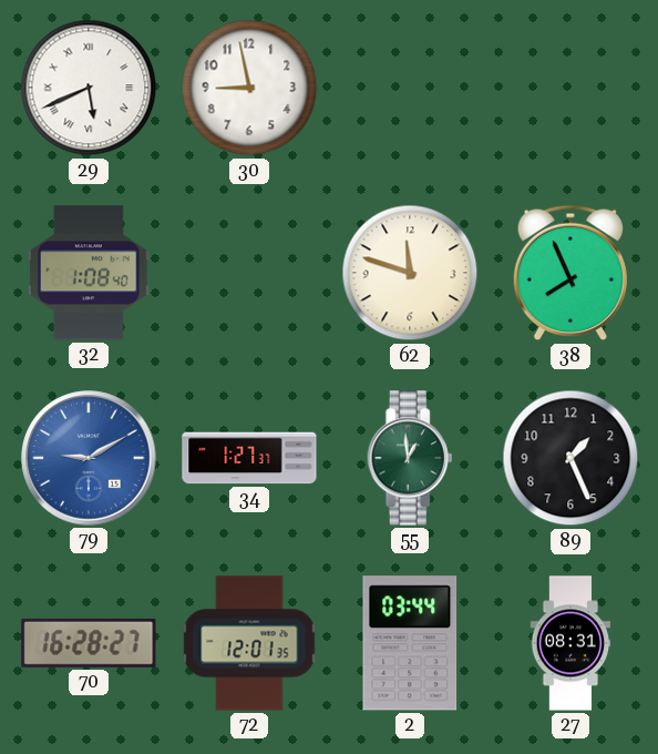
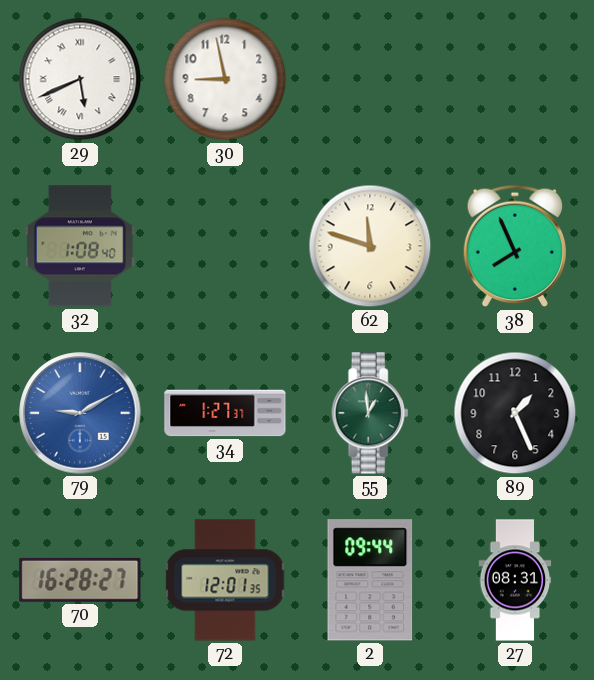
2: 03:44 -> 09:44 (370, 580)
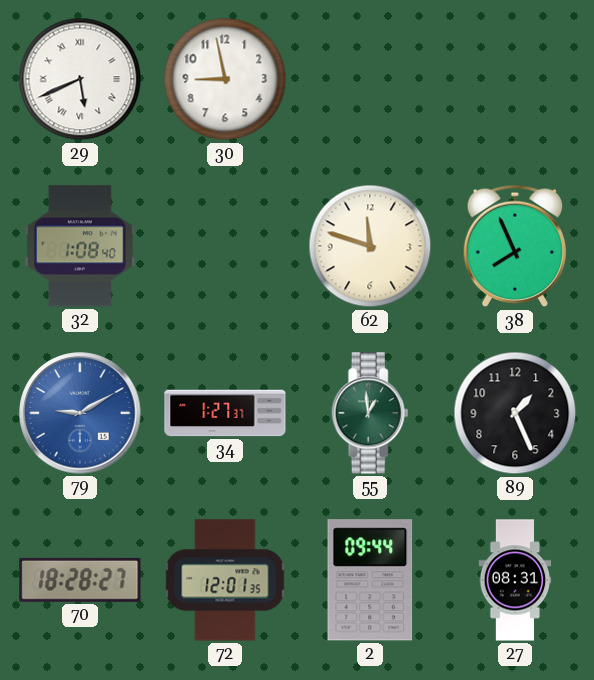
70: 16:28 -> 18:28 (80, 580)
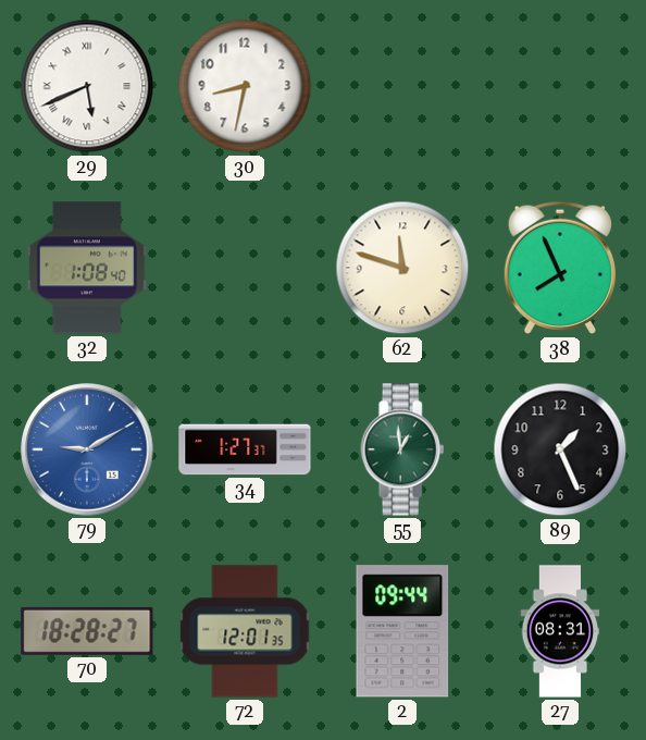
30: 8:58 -> 8:32 (245, 86)
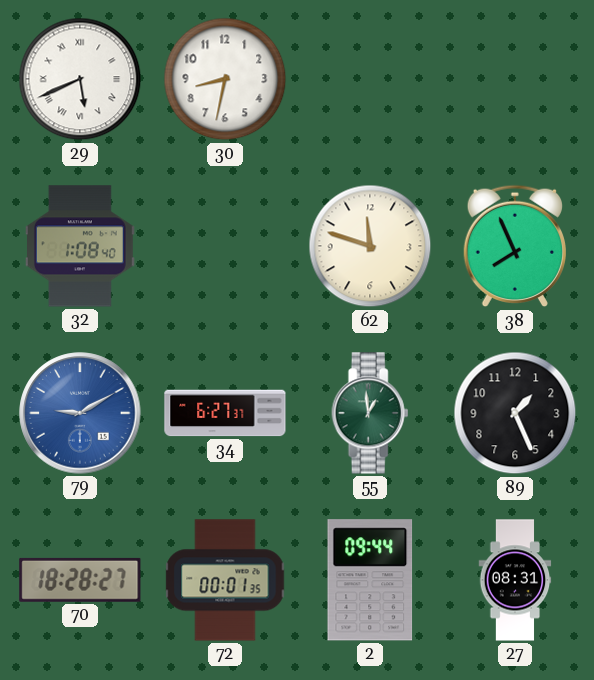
34: 1:27 -> 6:27 (225, 413)
72: 12:01 -> 00:01 (225, 580)
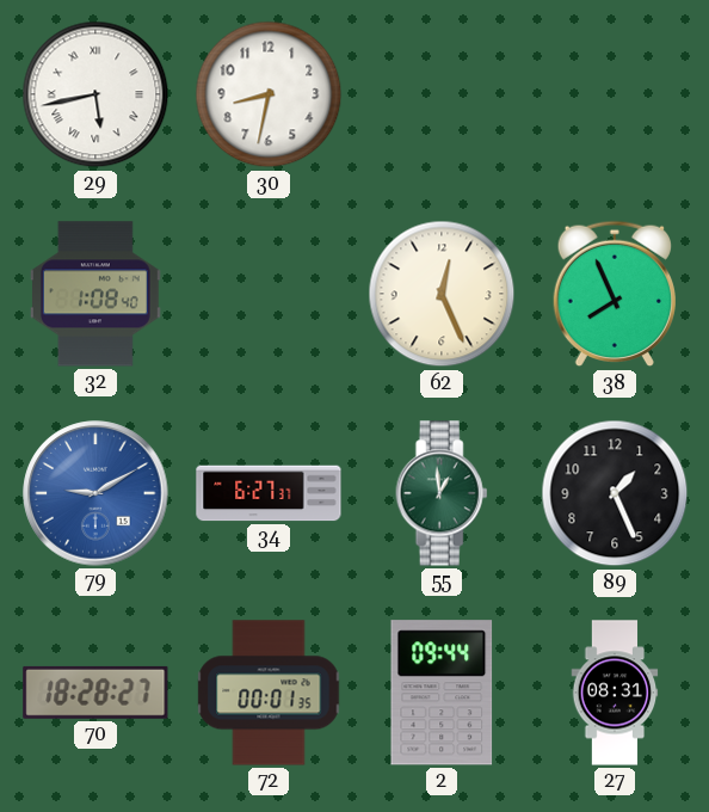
29: 5:41 -> 5:43 (95, 94)
62: 11:48 -> 12:26 (442, 294)
